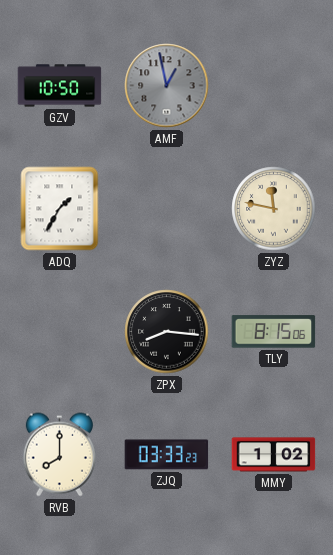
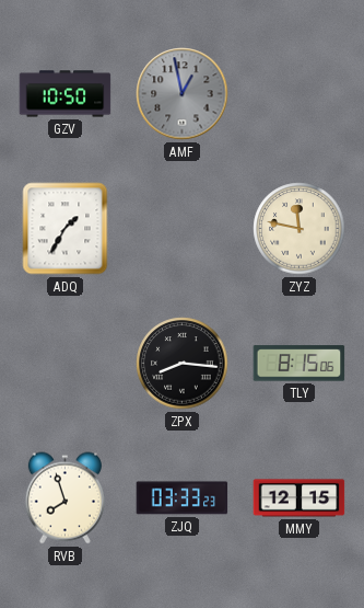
RVB: 8:00 -> 7:57 (64, 498)
MMY: 1:02 -> 12:15 (300, 498)
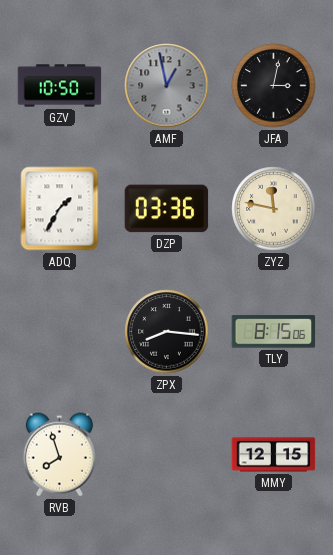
JFA: none -> 3:02 (274, 86)
DZP: none -> 03:36 (167, 209)
ZJQ: 03:33 -> none (183, 498)
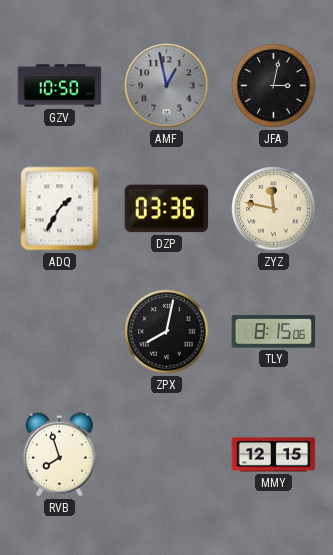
ZPX: 8:16 -> 8:02 (167, 332)
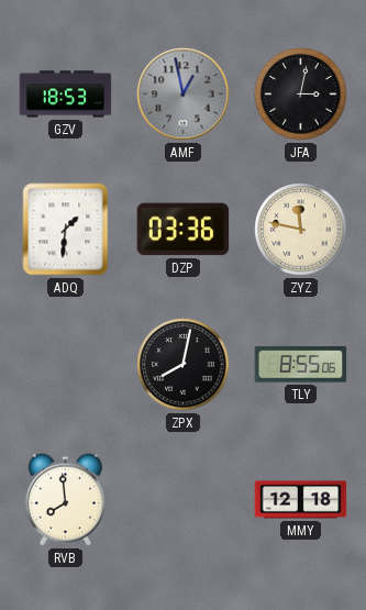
GZV: 10:50 -> 18:53 (66, 95)
ADQ: 1:35 -> 1:31 (66, 230)
TLY: 8:15 -> 8:55 (301, 365)
RVB: 7:57 -> 7:59 (65, 500)
MMY: 12:15 -> 12:18 (301, 500)
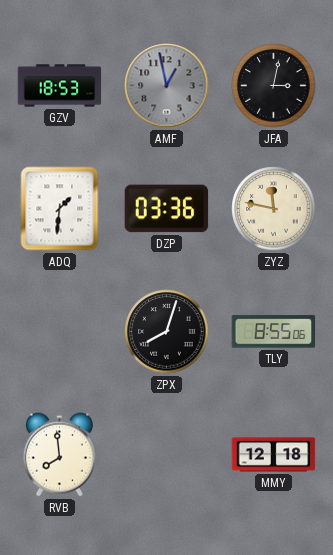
ZPX: 8:02 -> 8:03 (167, 332)
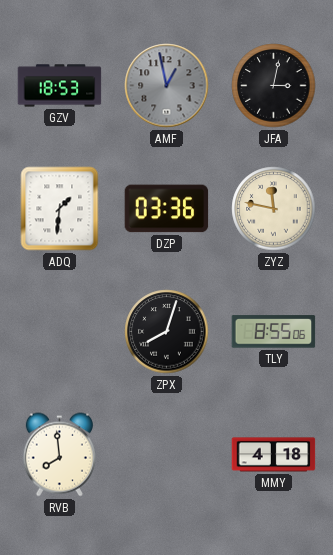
MMY: 12:18 -> 4:18 (274, 455)
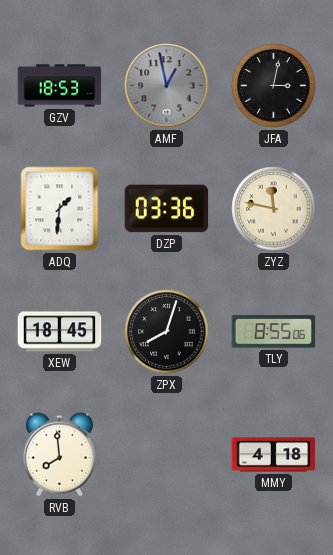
XEW: none -> 18:45 (60, 332)
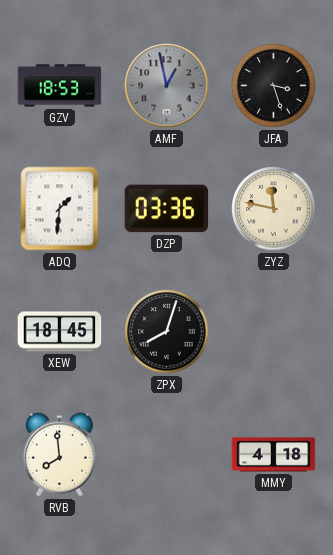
JFA: 3:02 -> 3:27 (274, 86)
TLY: 8:55 -> none (274, 332)
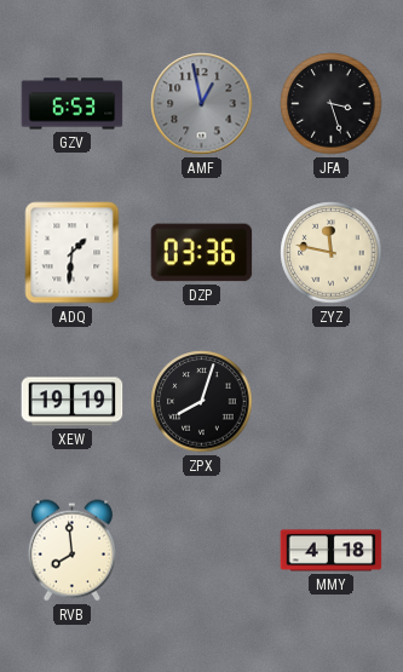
GZV: 18:53 -> 6:53 (73, 104)
XEW: 18:45 -> 19:19 (73, 402)
